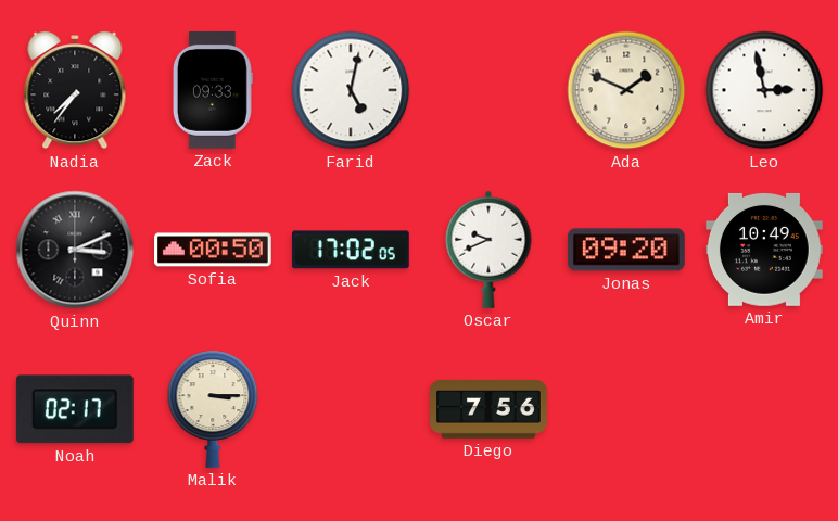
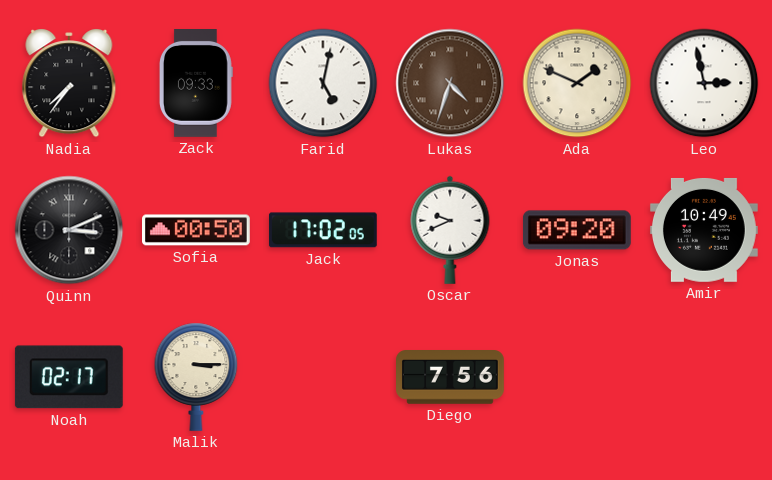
Lukas: none -> 4:33 (450, 83)
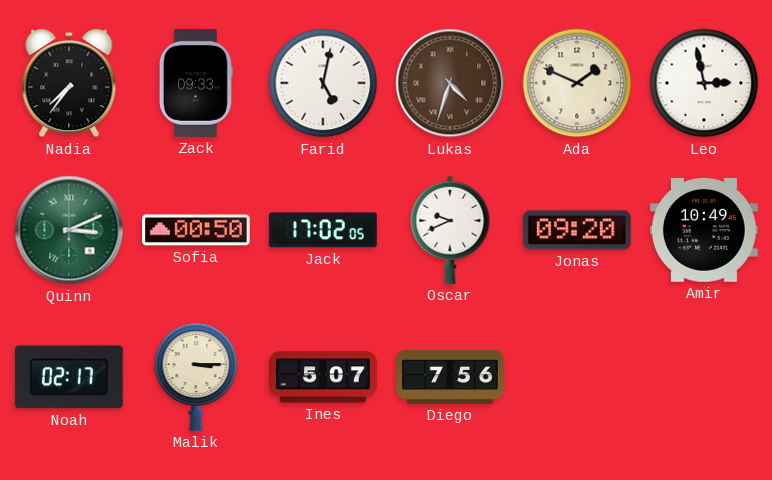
Quinn dial: black -> green (69, 230)
Ines: none -> 5:07 (324, 377)
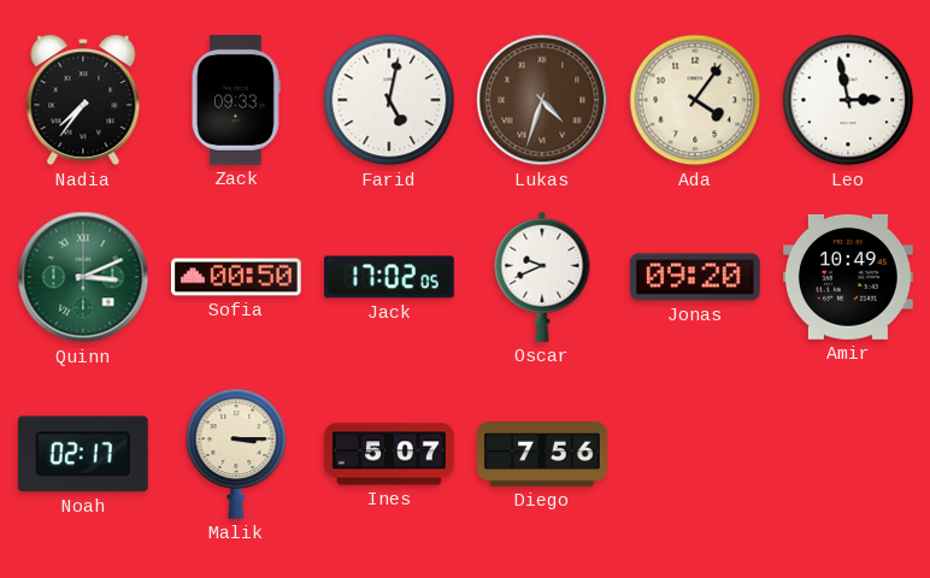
Ada: 1:49 -> 4:06 (695, 100)
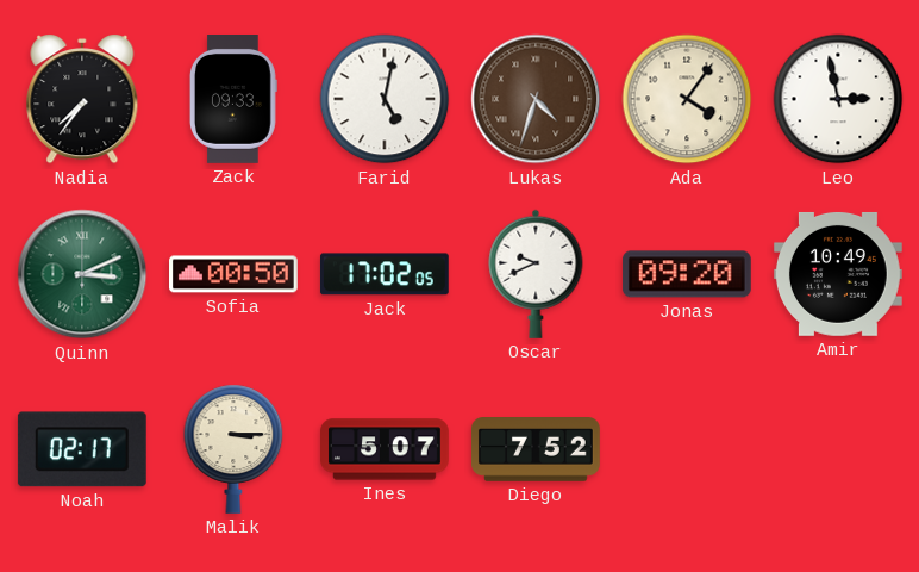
Diego: 7:56 -> 7:52 (537, 450)
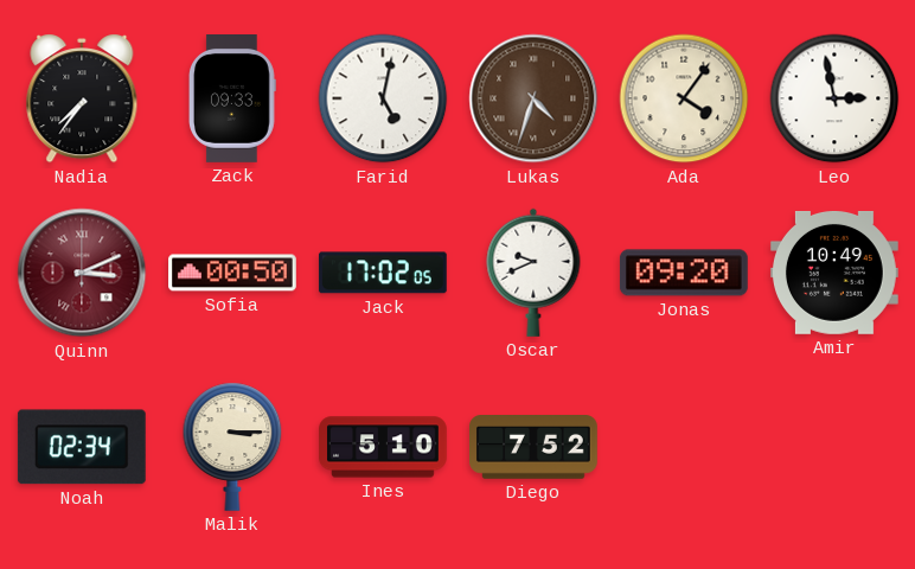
Quinn dial: green -> burgundy (82, 273)
Noah: 02:17 -> 02:34 (82, 447)
Ines: 5:07 -> 5:10 (384, 447)
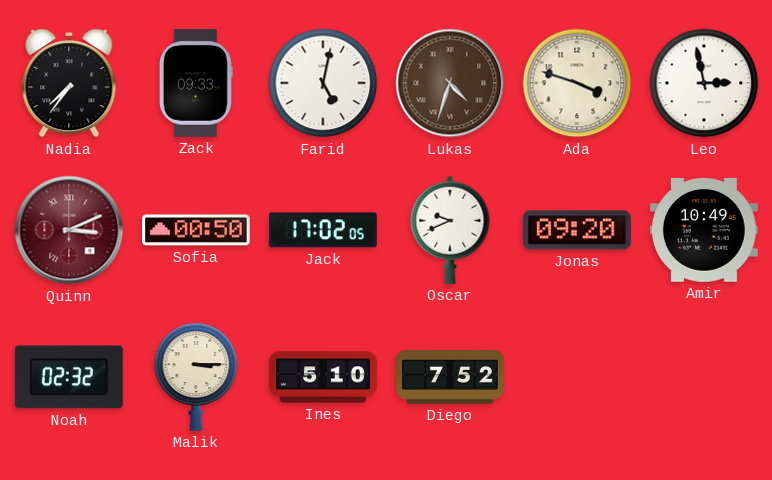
Ada: 4:06 -> 3:48 (577, 83)
Noah: 02:34 -> 02:32 (69, 377)
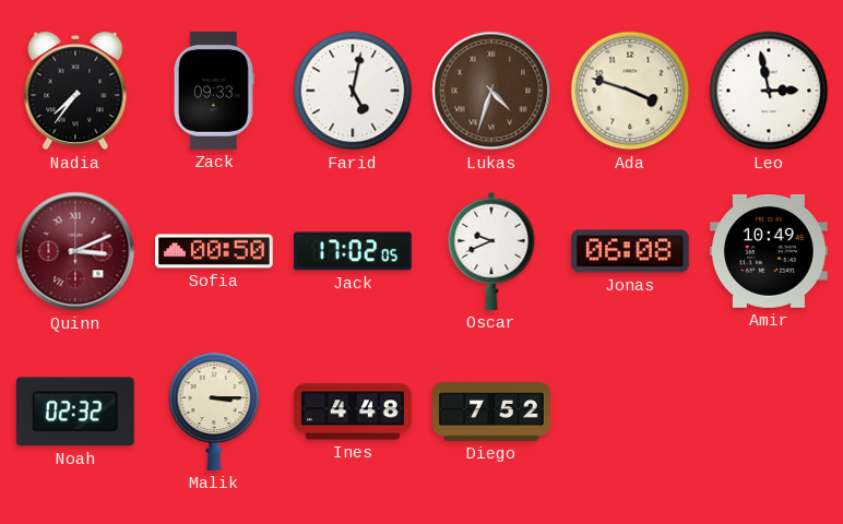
Jonas: 09:20 -> 06:08 (630, 251)
Ines: 5:10 -> 4:48 (354, 412)
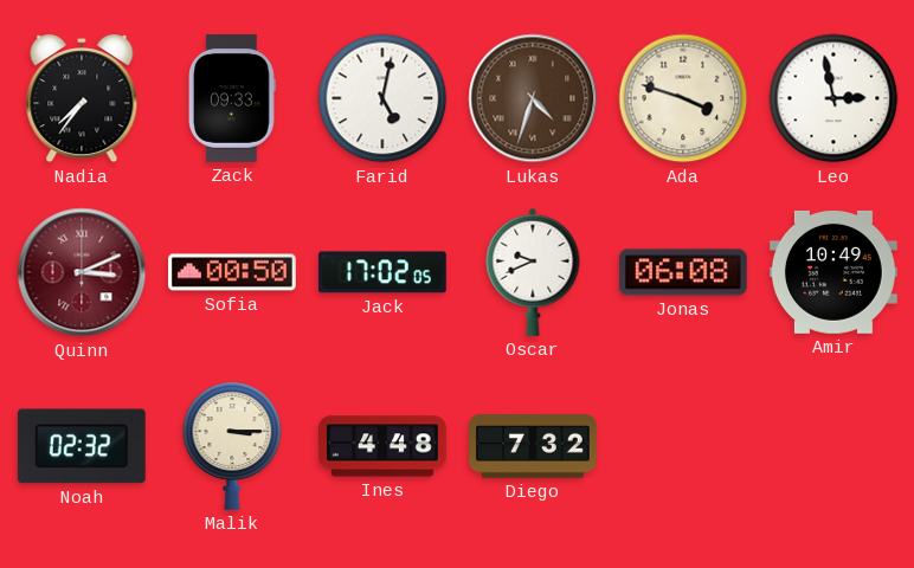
Diego: 7:52 -> 7:32 (534, 447)
